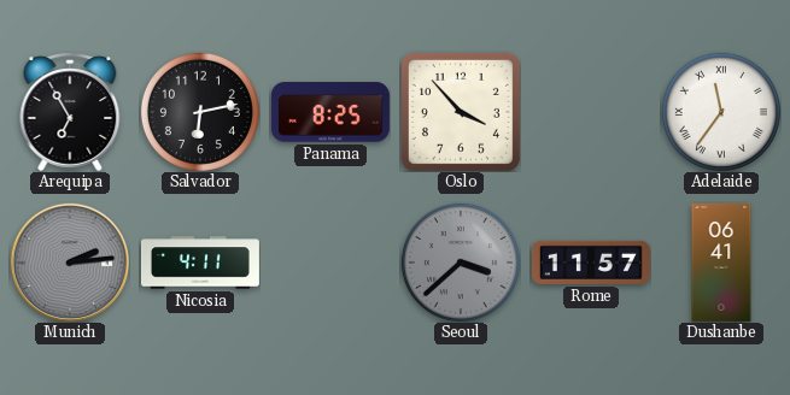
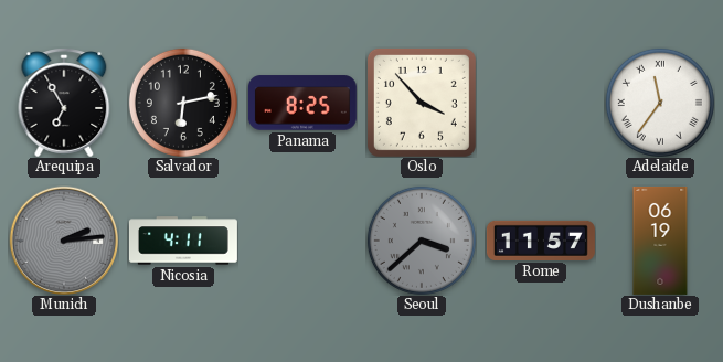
Dushanbe: 06:41 -> 06:19 (660, 241)
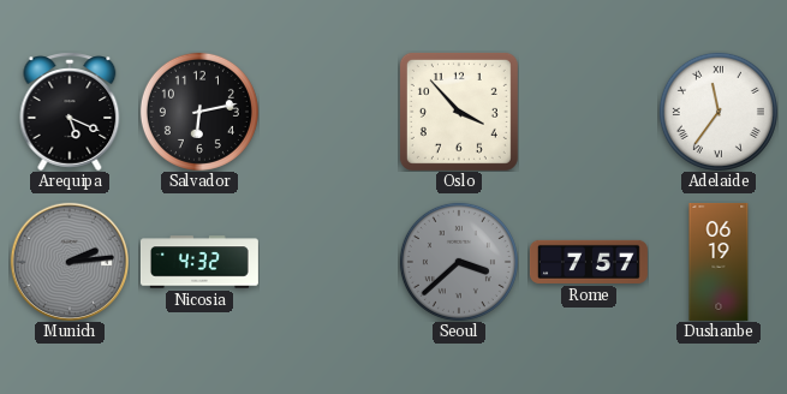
Arequipa: 6:55 -> 5:19 (70, 112)
Panama: 8:25 -> none (302, 103)
Nicosia: 4:11 -> 4:32 (199, 262)
Rome: 11:57 -> 7:57 (589, 262)
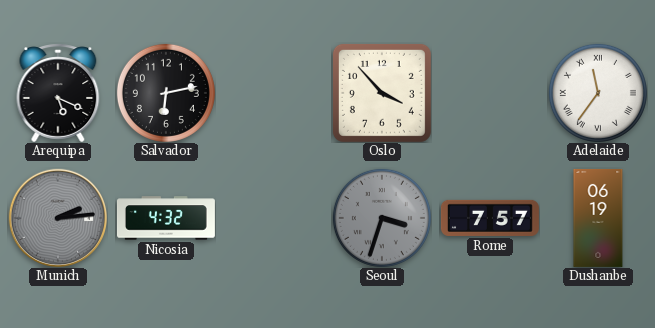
Seoul: 3:38 -> 3:33 (382, 218)
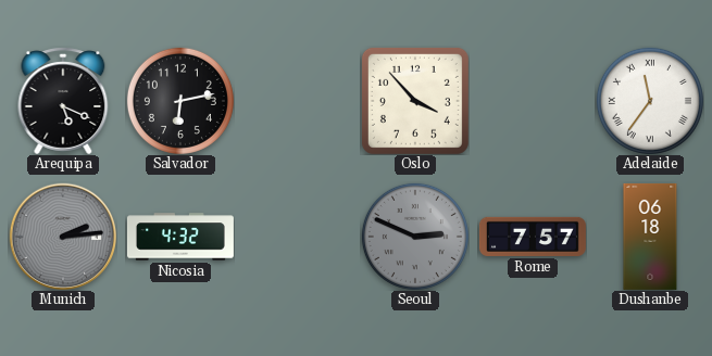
Seoul: 3:33 -> 2:49 (415, 237)
Dushanbe: 06:19 -> 06:18 (650, 237)
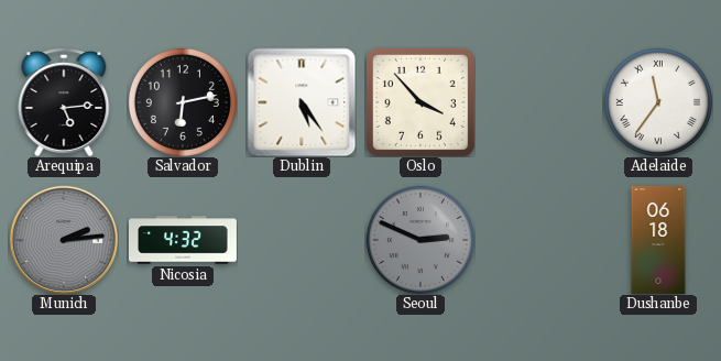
Arequipa: 5:19 -> 5:14 (64, 102)
Dublin: none -> 5:24 (302, 102)
Rome: 7:57 -> none (533, 237)
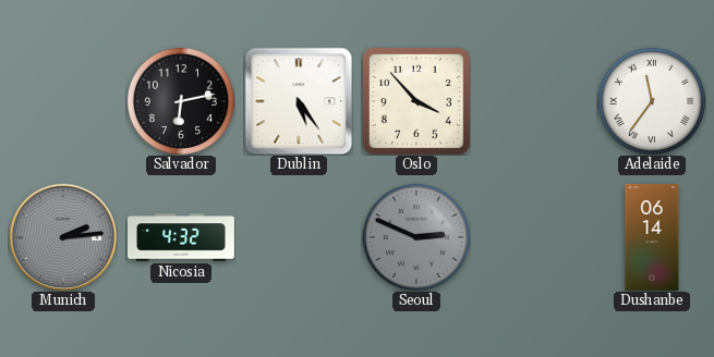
Arequipa: 5:14 -> none (64, 102)
Dushanbe: 06:18 -> 06:14 (652, 237)
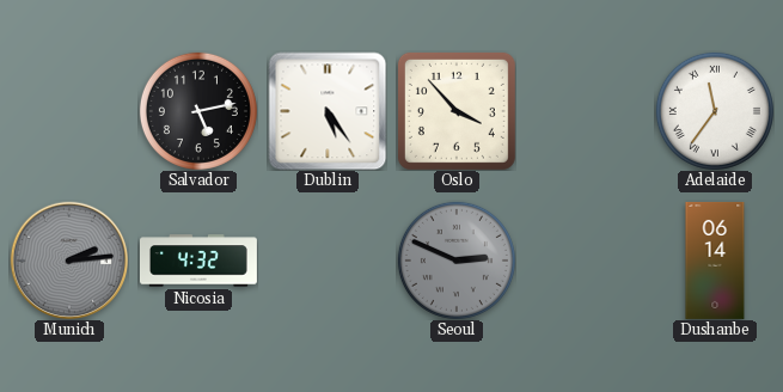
Salvador: 6:13 -> 5:13 (198, 111)
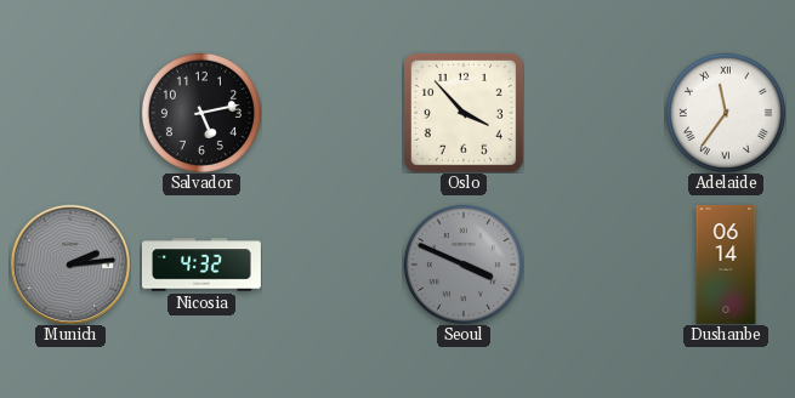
Dublin: 5:24 -> none (328, 111)
Seoul: 2:49 -> 3:49 (464, 265)
